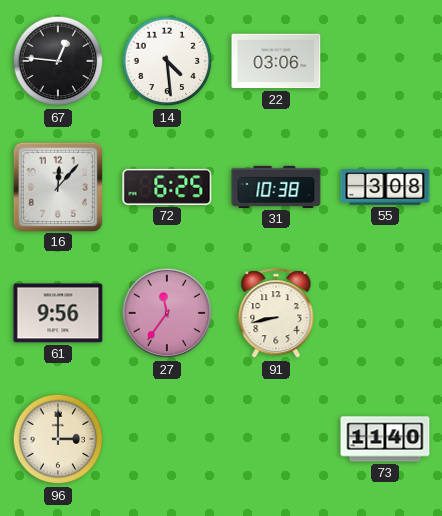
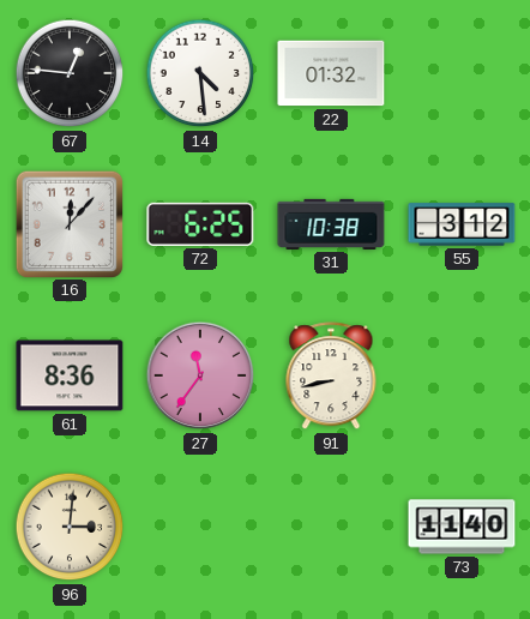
22: 03:06 -> 01:32 (331, 73)
55: 3:08 -> 3:12 (462, 224)
61: 9:56 -> 8:36 (70, 375)
96: 3:00 -> 3:01 (70, 527)
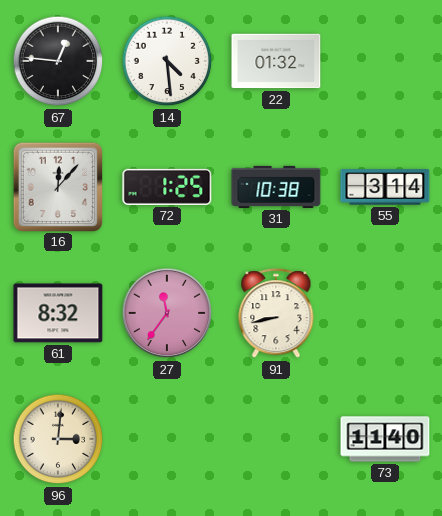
72: 6:25 -> 1:25 (167, 187)
55: 3:12 -> 3:14 (385, 187)
61: 8:36 -> 8:32 (58, 313)
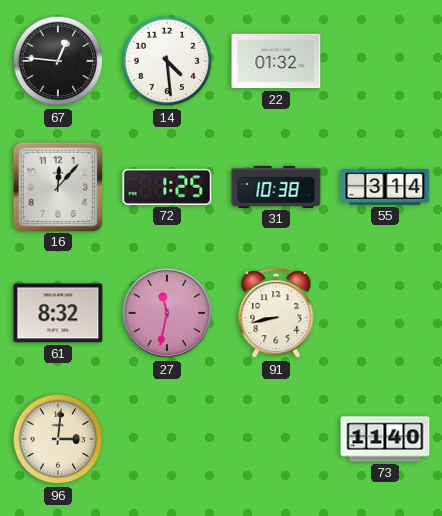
27: 11:36 -> 11:32 (167, 313)
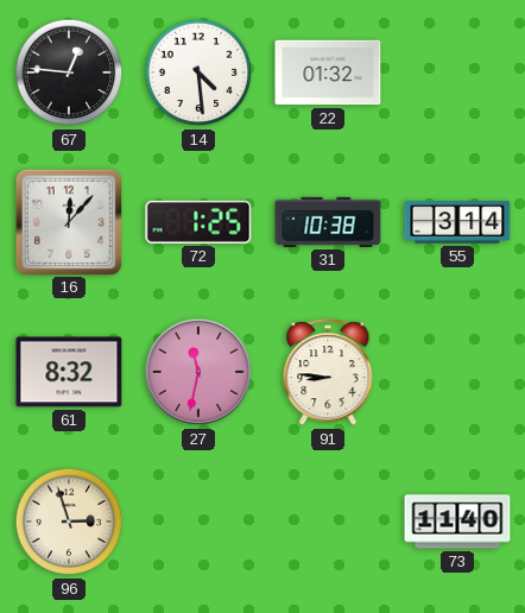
91: 8:43 -> 8:46 (328, 373)
96: 3:01 -> 2:57 (69, 522)
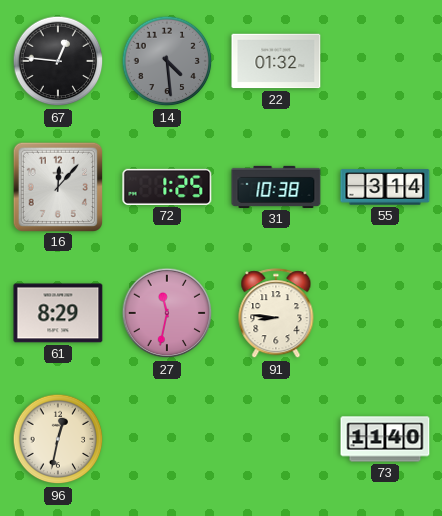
14 dial: white -> grey (167, 61)
61: 8:32 -> 8:29 (58, 313)
96: 2:57 -> 12:32 (58, 439)
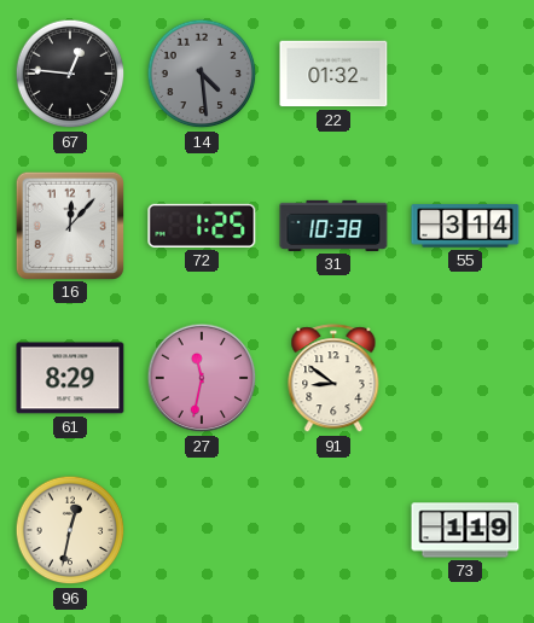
91: 8:46 -> 8:51 (333, 379)
73: 11:40 -> 1:19 (465, 530)
